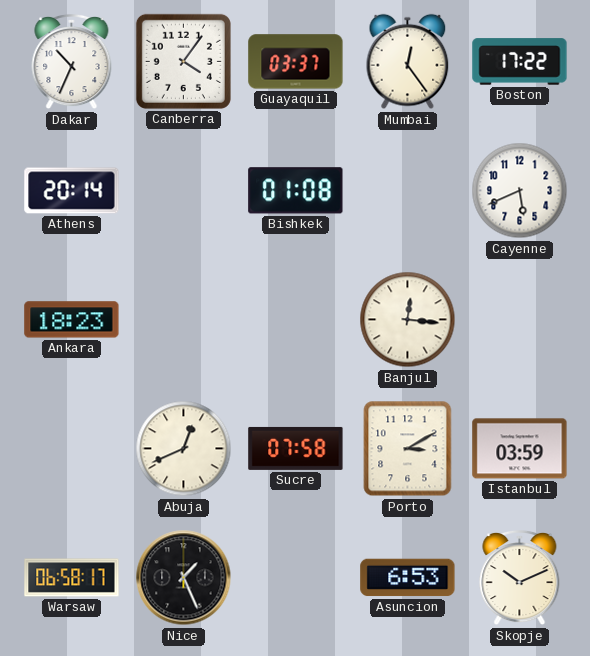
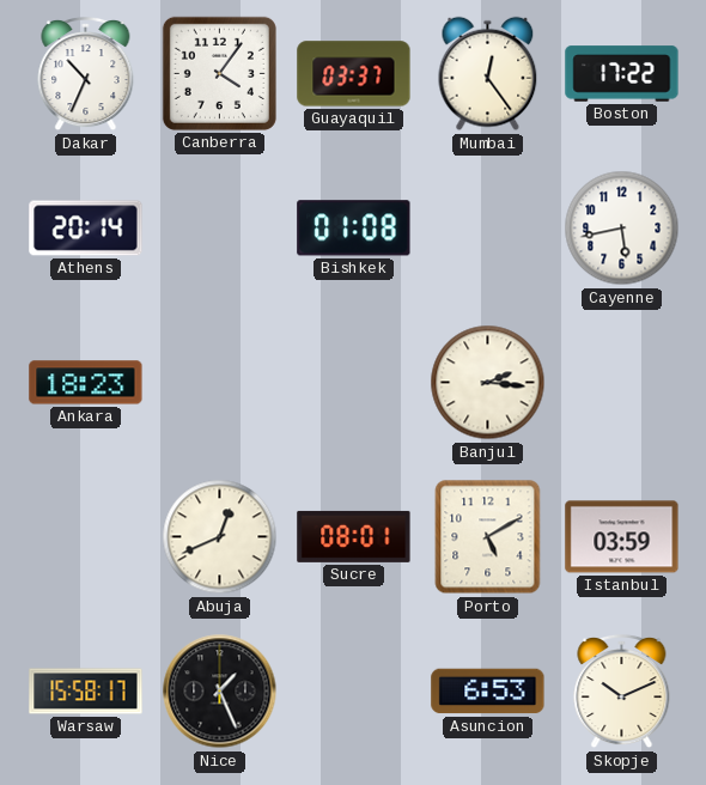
Cayenne: 5:41 -> 5:43 (622, 229)
Banjul: 12:16 -> 2:16 (488, 383)
Sucre: 07:58 -> 08:01 (354, 536)
Porto: 3:10 -> 5:10 (488, 537)
Warsaw: 06:58 -> 15:58 (86, 692)
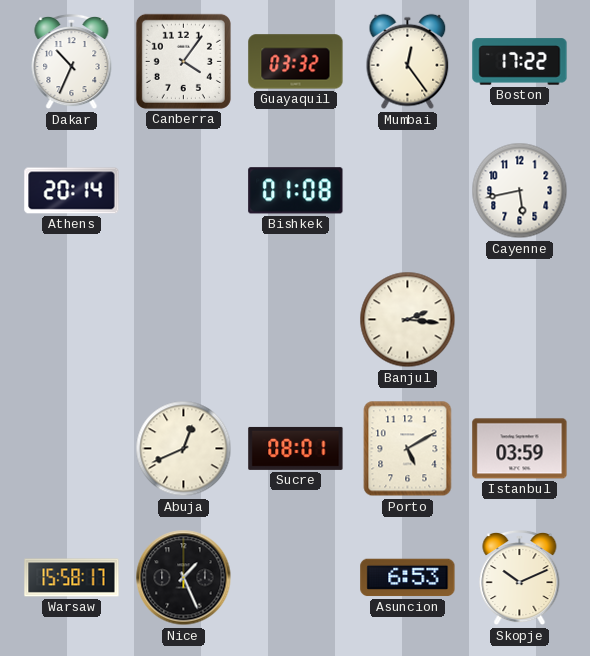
Guayaquil: 03:37 -> 03:32 (296, 62)
Ankara: 18:23 -> none (86, 383)
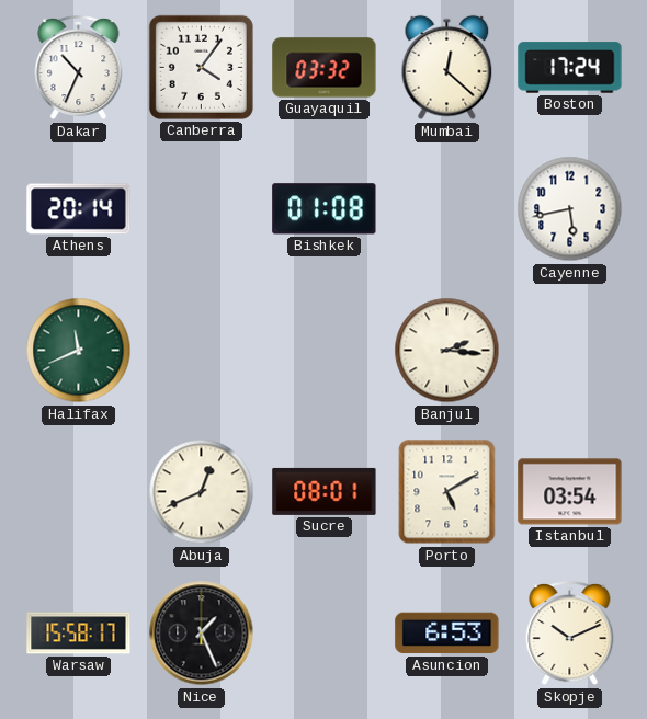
Mumbai: 12:24 -> 12:22 (447, 68)
Boston: 17:22 -> 17:24 (570, 68)
Halifax: none -> 11:41 (79, 351)
Istanbul: 03:59 -> 03:54 (570, 492)
